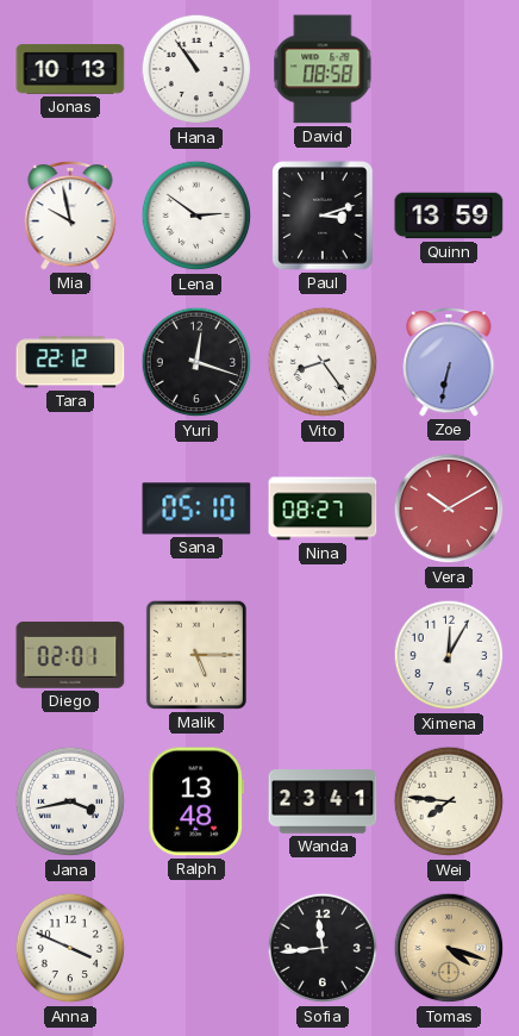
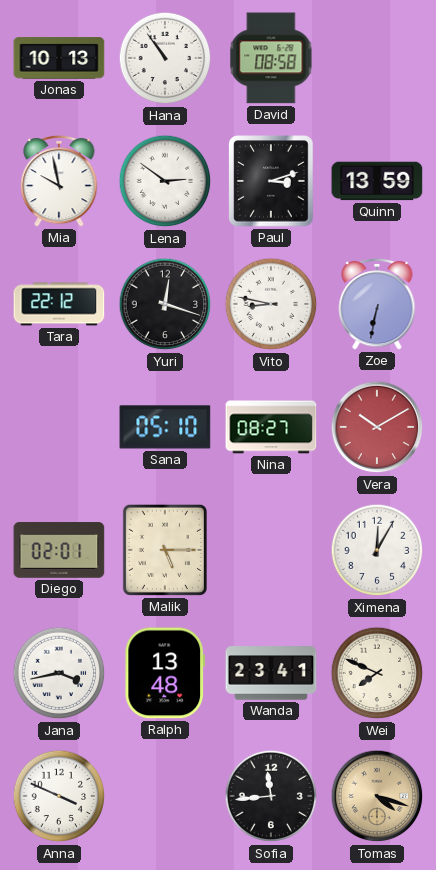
Vito: 8:24 -> 8:47 (271, 304)
Wei: 7:46 -> 7:49 (377, 673)
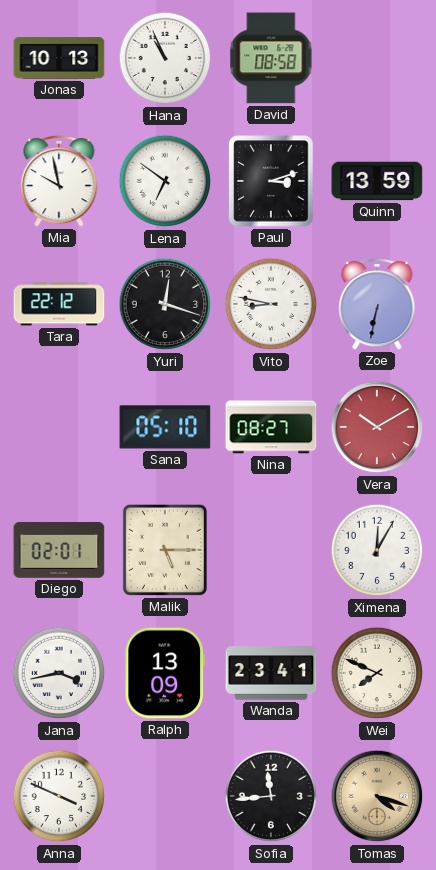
Hana: 10:54 -> 10:56 (165, 58)
Lena: 2:51 -> 6:51 (165, 181)
Ralph: 13:48 -> 13:09 (165, 673)
